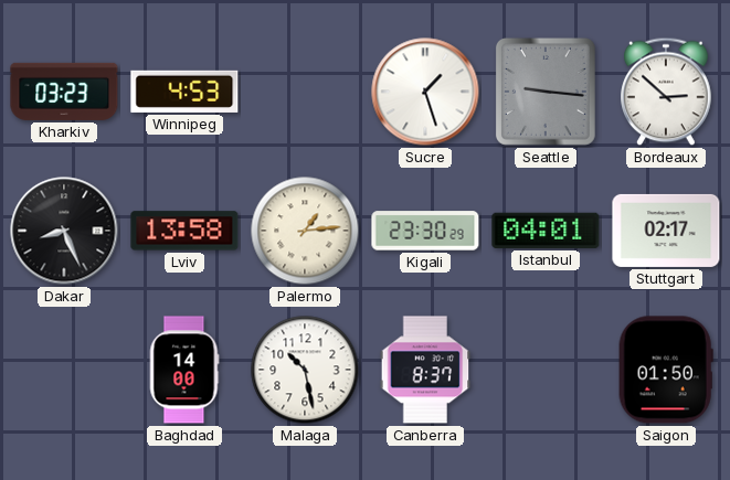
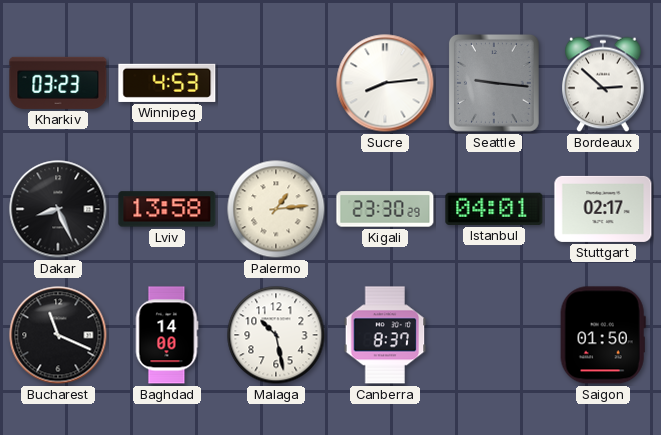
Sucre: 1:27 -> 8:14 (385, 83)
Bucharest: none -> 11:19 (58, 335)
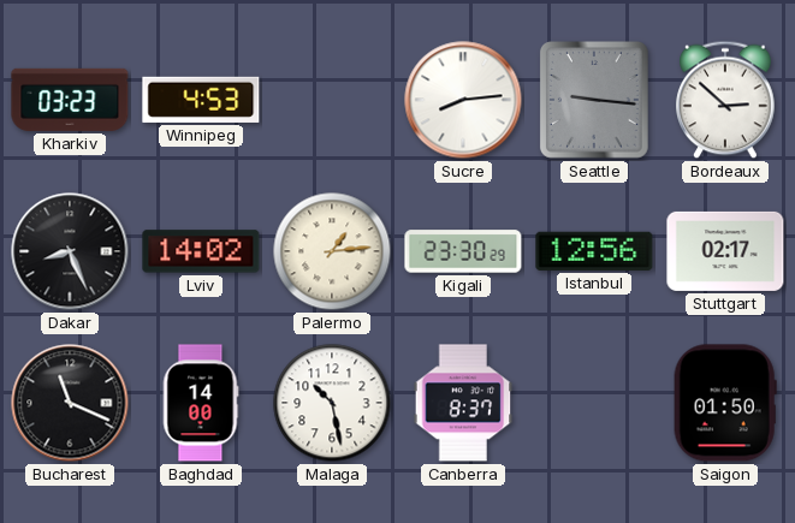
Lviv: 13:58 -> 14:02 (201, 251)
Istanbul: 04:01 -> 12:56 (594, 251)
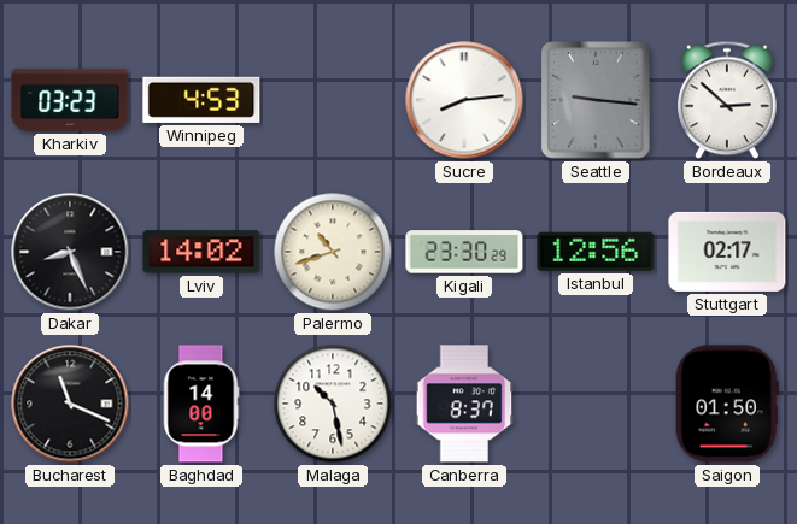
Palermo: 1:14 -> 10:42 (333, 252)
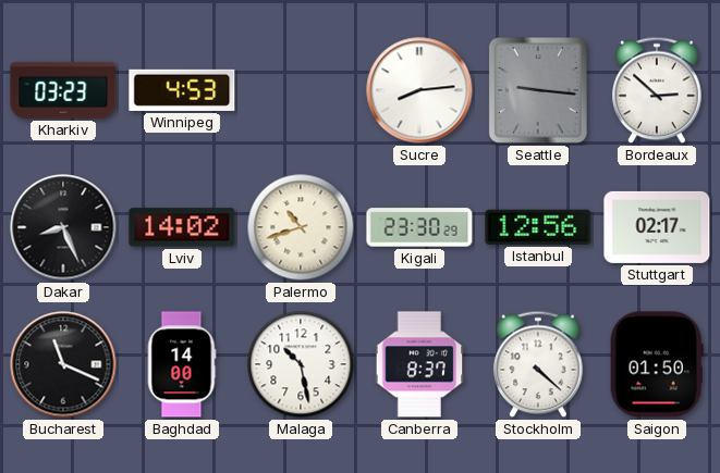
Stockholm: none -> 4:22 (538, 364)
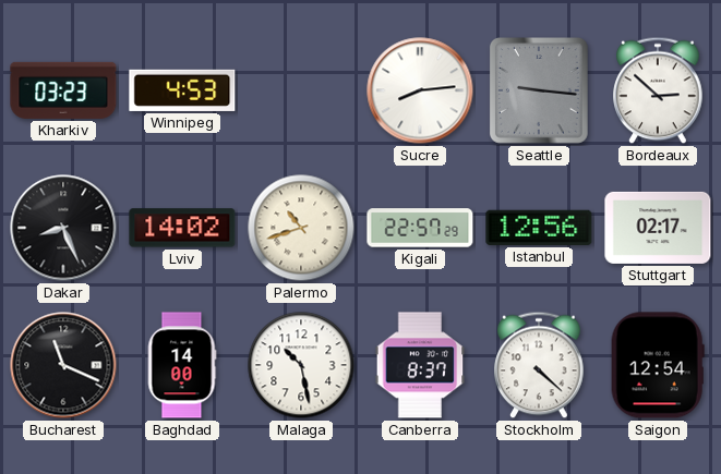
Kigali: 23:30 -> 22:57 (420, 228)
Saigon: 01:50 -> 12:54 (658, 365)
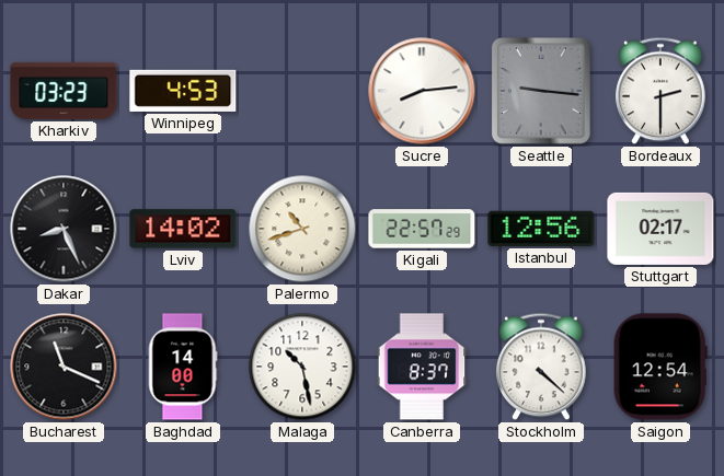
Bordeaux: 2:52 -> 2:30 (660, 91)
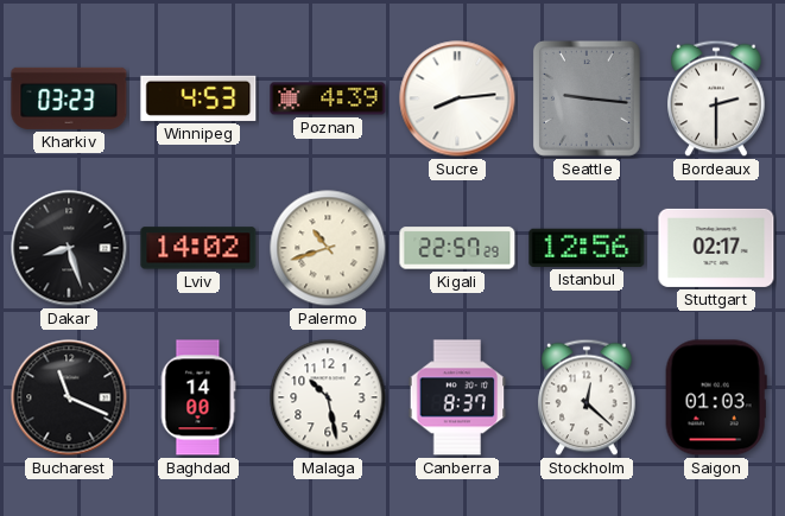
Poznan: none -> 4:39 (328, 98)
Dakar: 8:26 -> 8:27 (69, 248)
Stockholm: 4:22 -> 12:22 (587, 397)
Saigon: 12:54 -> 01:03 (716, 397)
